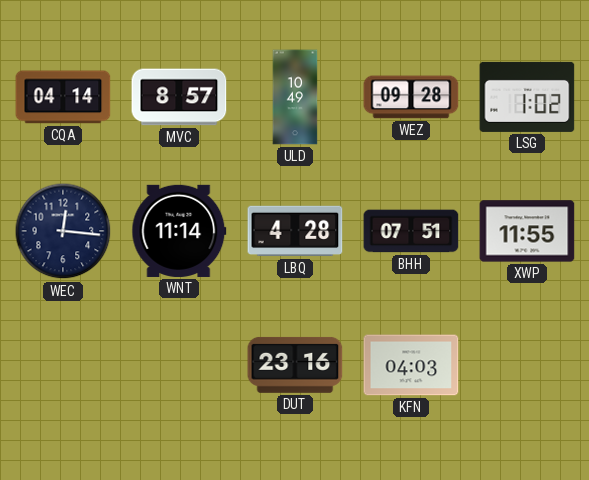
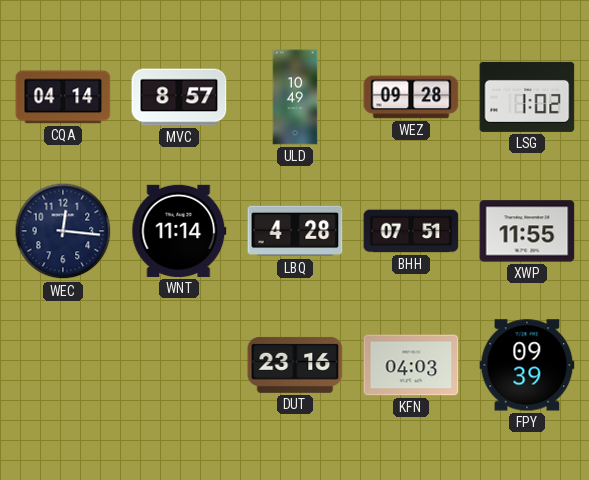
FPY: none -> 09:39 (527, 365)
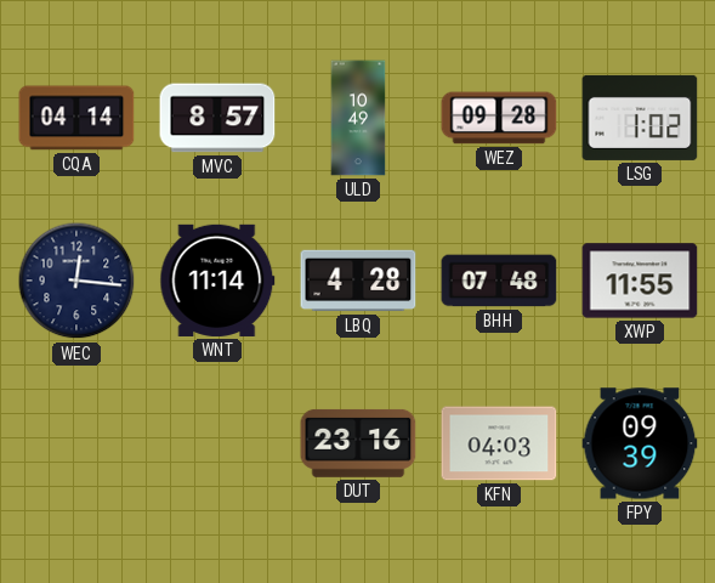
BHH: 07:51 -> 07:48 (499, 281)
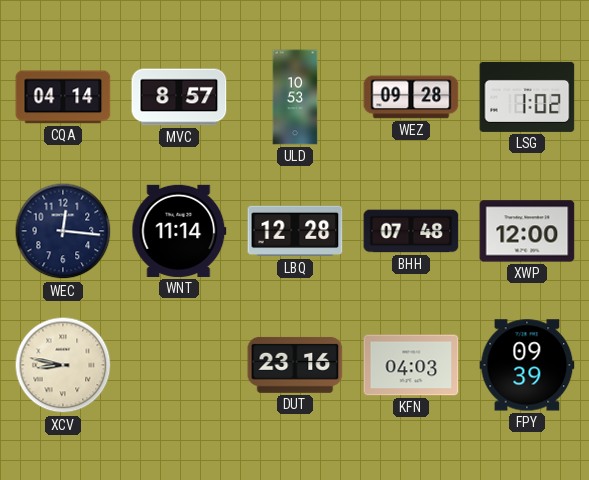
ULD: 10:49 -> 10:53 (295, 97)
LBQ: 4:28 -> 12:28 (295, 231)
XWP: 11:55 -> 12:00 (527, 231)
XCV: none -> 8:47 (63, 365)
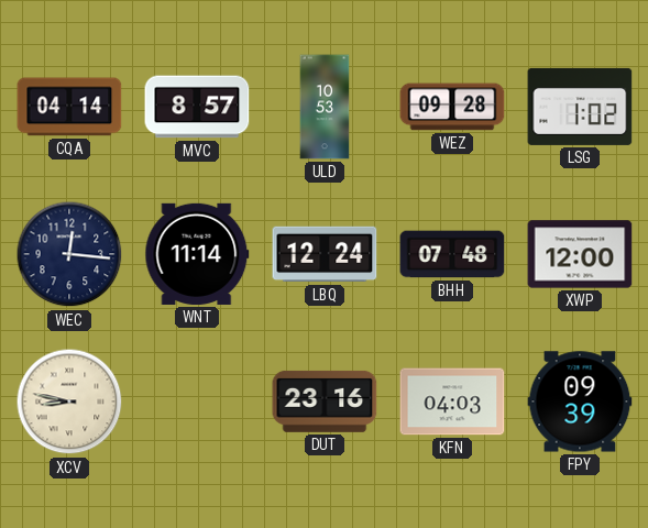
LBQ: 12:28 -> 12:24 (325, 254)
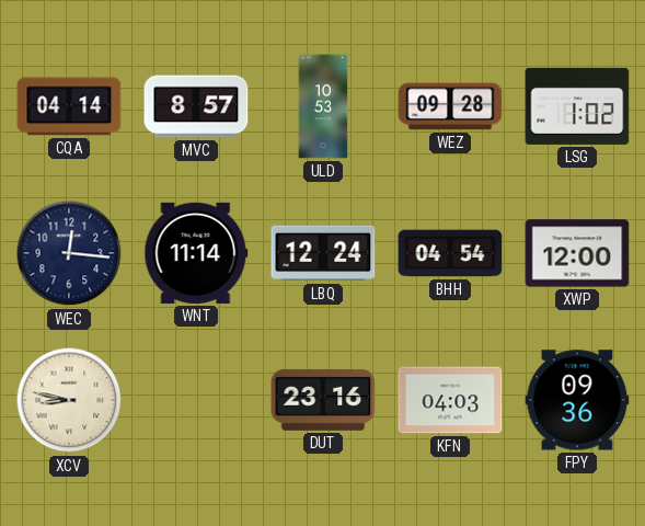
BHH: 07:48 -> 04:54 (450, 253)
FPY: 09:39 -> 09:36 (577, 400)
